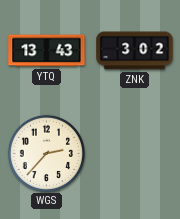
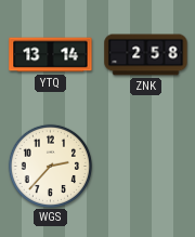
YTQ: 13:43 -> 13:14 (51, 55)
ZNK: 3:02 -> 2:58 (146, 55)
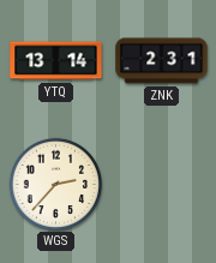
ZNK: 2:58 -> 2:31 (162, 61)
